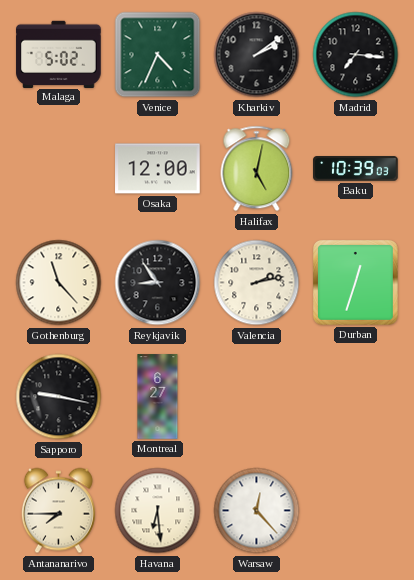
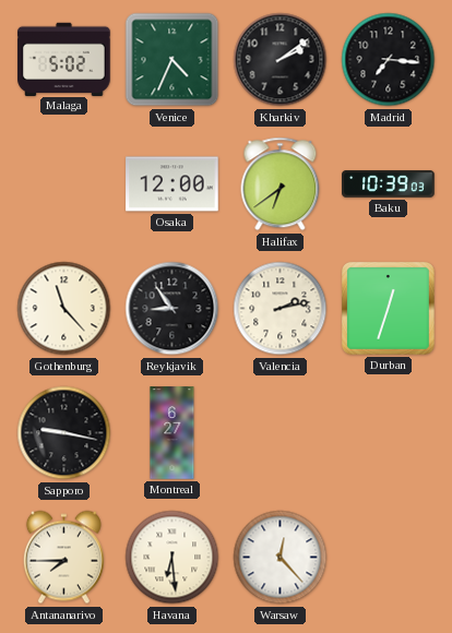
Halifax: 5:02 -> 6:39 (281, 184)
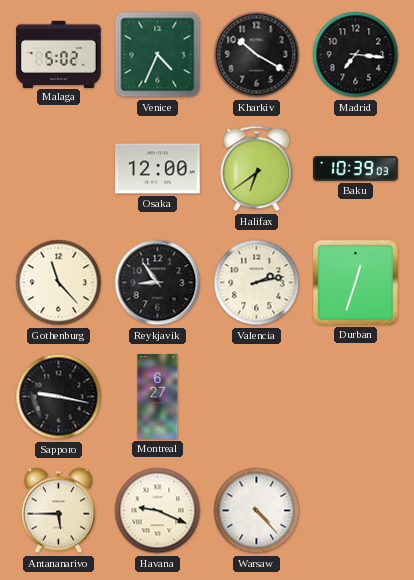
Kharkiv: 2:09 -> 10:20 (257, 55)
Antananarivo: 7:45 -> 5:45 (58, 511)
Havana: 6:29 -> 9:19 (158, 511)
Warsaw: 12:23 -> 4:23 (257, 511)
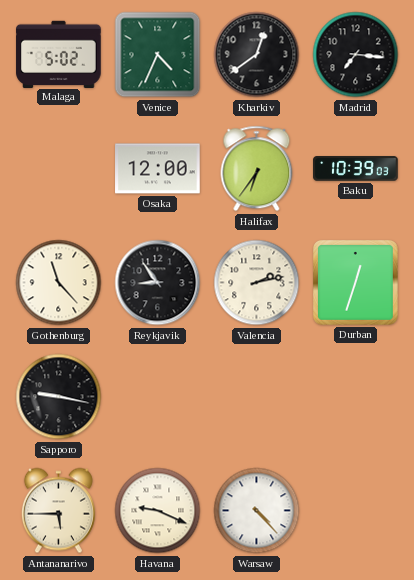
Kharkiv: 10:20 -> 12:39 (257, 55)
Halifax: 6:39 -> 6:36 (257, 169)
Montreal: 6:27 -> none (158, 397)
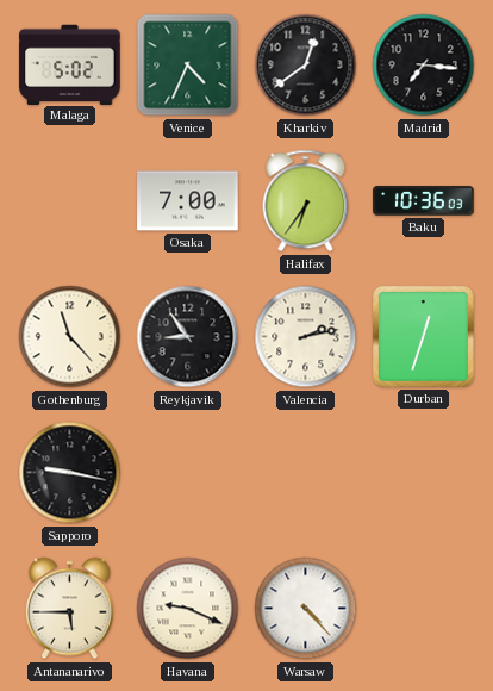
Osaka: 12:00 -> 7:00 (188, 201)
Baku: 10:39 -> 10:36 (424, 201)
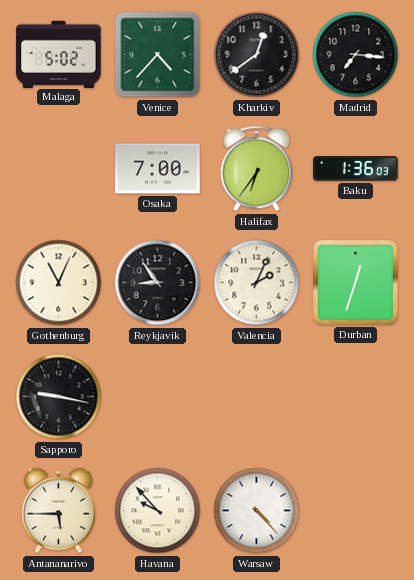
Venice: 4:34 -> 4:37 (158, 55)
Baku: 10:36 -> 1:36 (356, 169)
Gothenburg: 11:23 -> 11:04 (59, 283)
Valencia: 2:13 -> 2:04 (257, 283)
Havana: 9:19 -> 9:53 (158, 511)
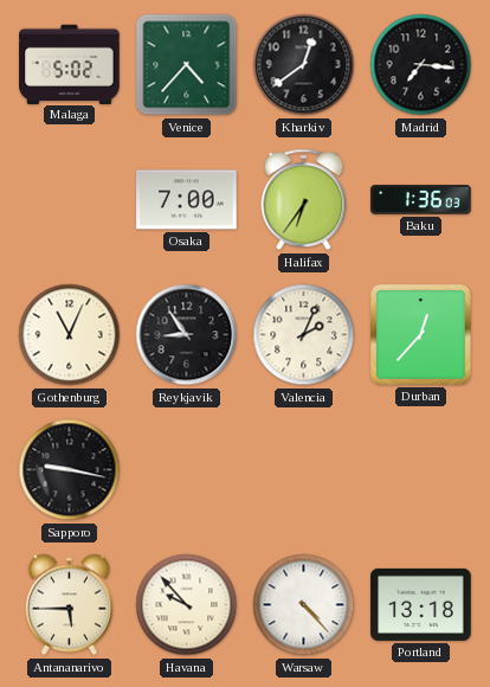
Durban: 12:33 -> 12:37 (420, 334)
Portland: none -> 13:18 (421, 604)
